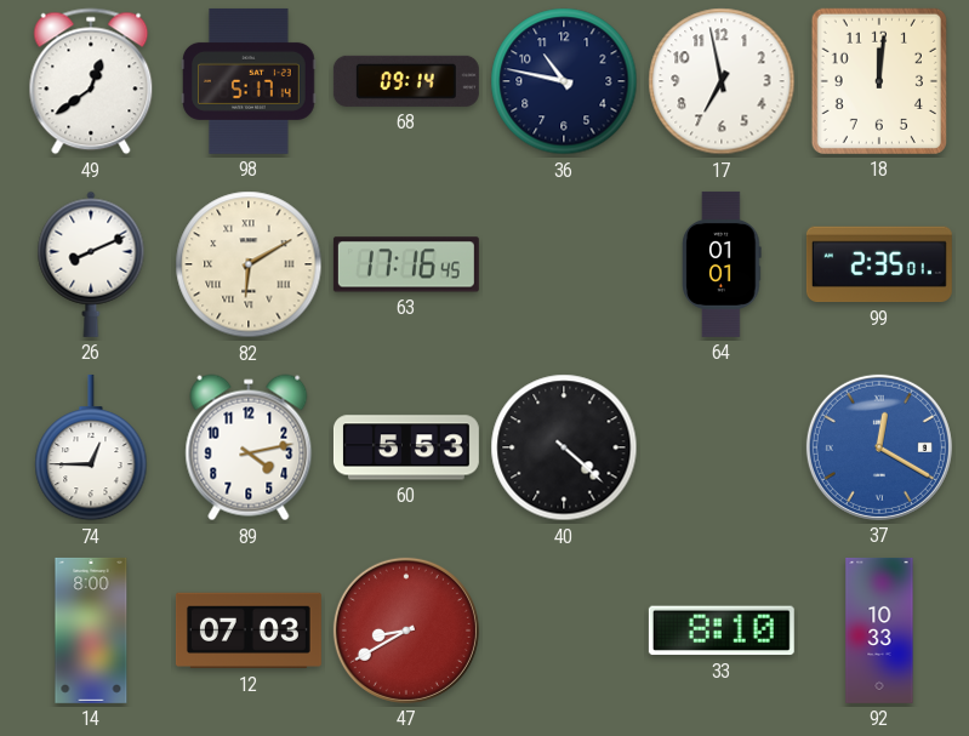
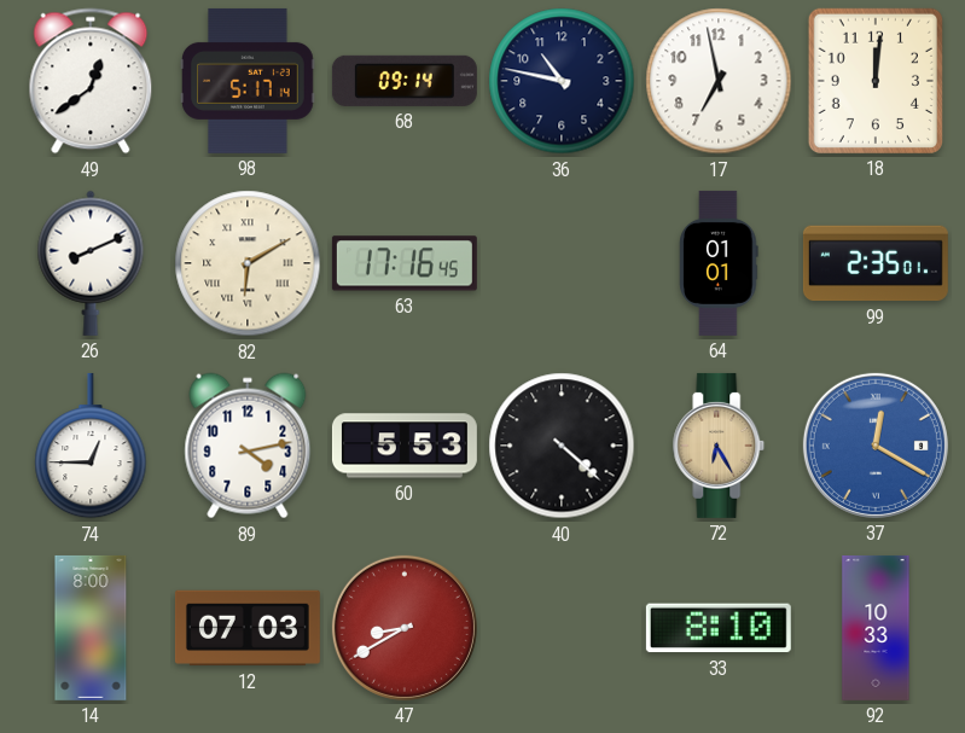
72: none -> 6:25 (719, 446)
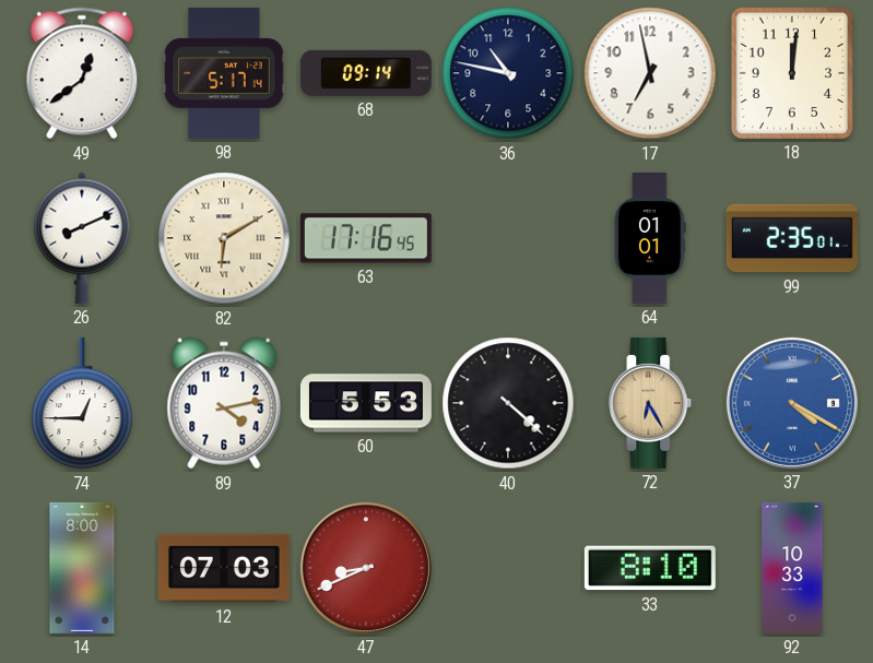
37: 12:20 -> 4:20 (792, 403)
47: 8:40 -> 8:41 (366, 568)
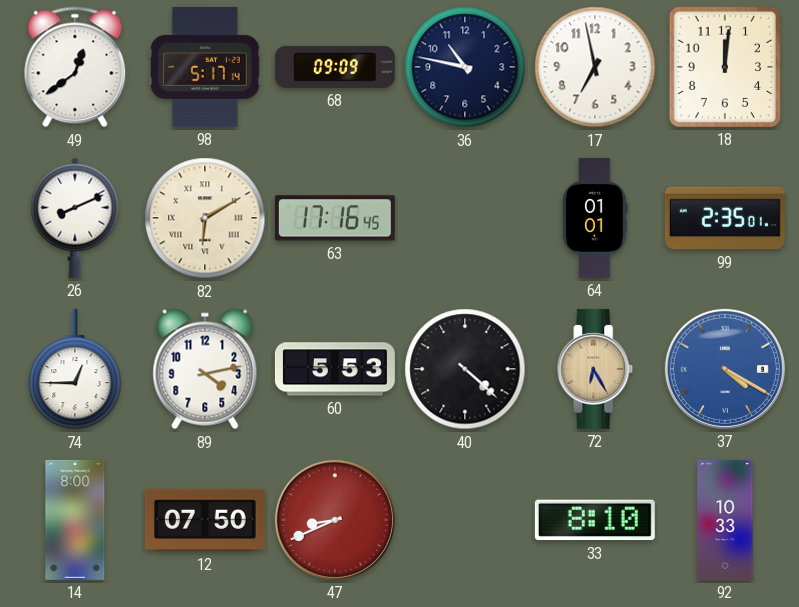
68: 09:14 -> 09:09 (335, 67)
12: 07:03 -> 07:50 (205, 520)
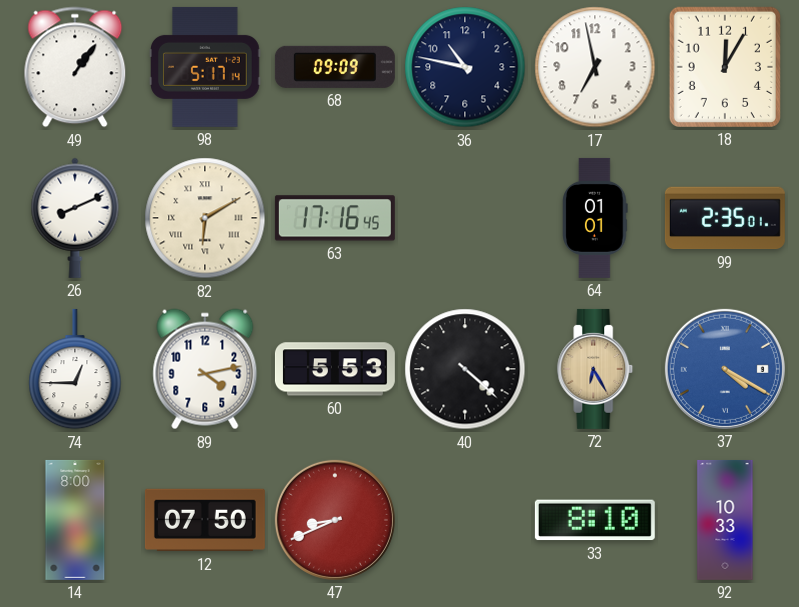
49: 12:39 -> 1:06 (75, 67)
18: 12:01 -> 12:05 (725, 67)
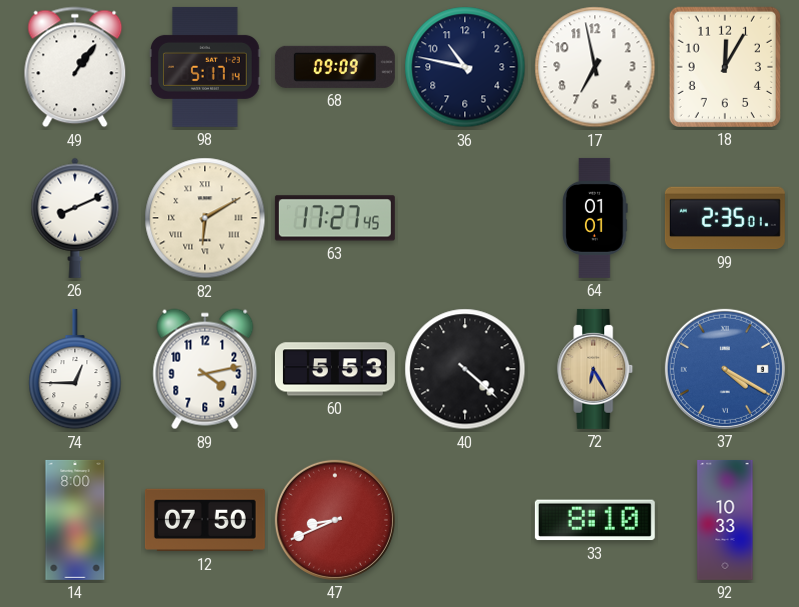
63: 17:16 -> 17:27 (335, 218)
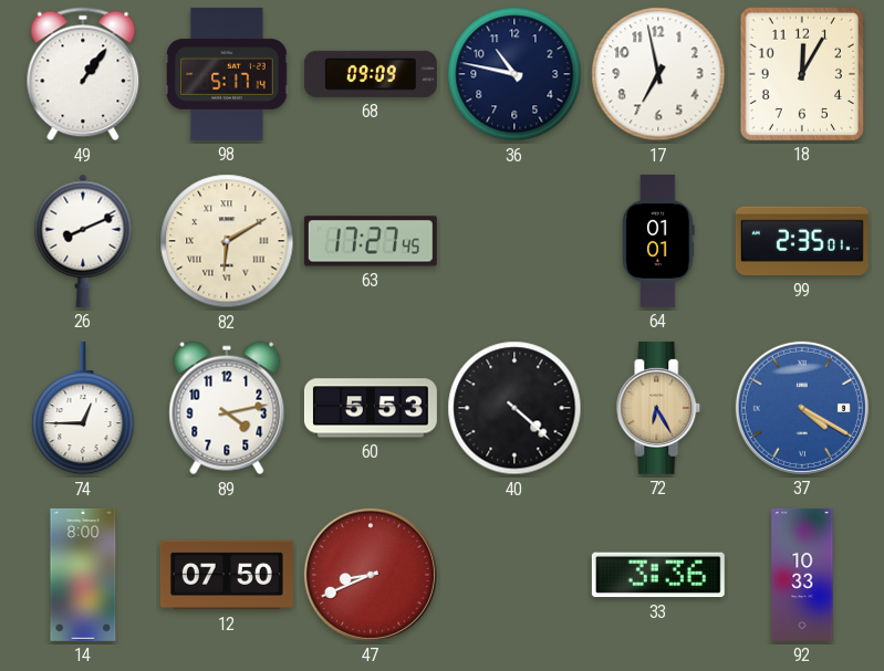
33: 8:10 -> 3:36 (658, 575)
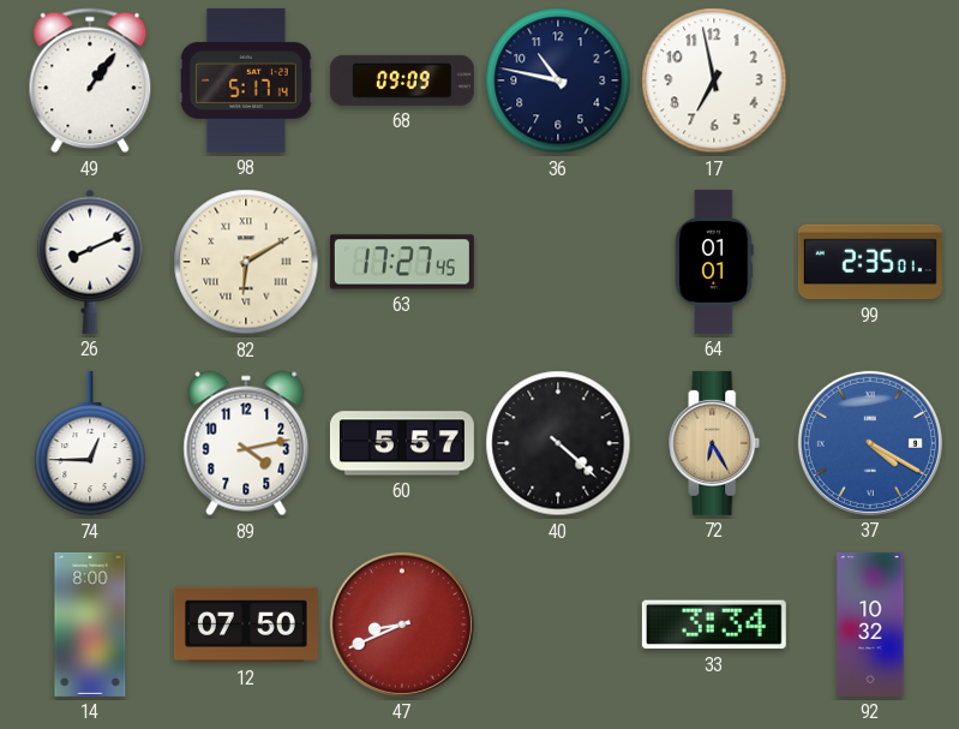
18: 12:05 -> none (802, 74)
60: 5:53 -> 5:57 (402, 443)
33: 3:36 -> 3:34 (714, 625)
92: 10:33 -> 10:32 (870, 625)
